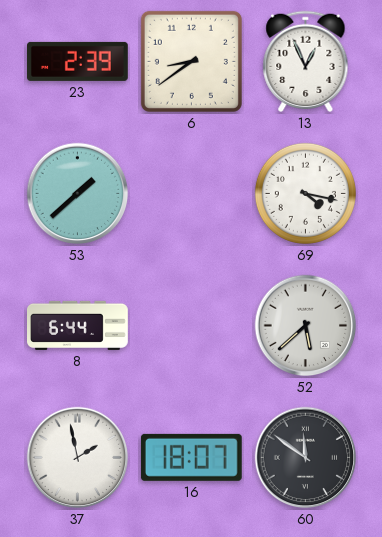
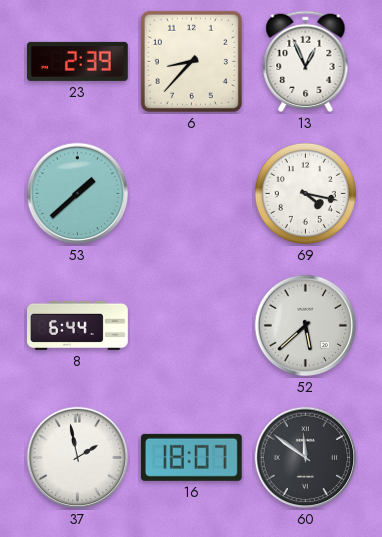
6: 8:39 -> 8:37 (191, 61)
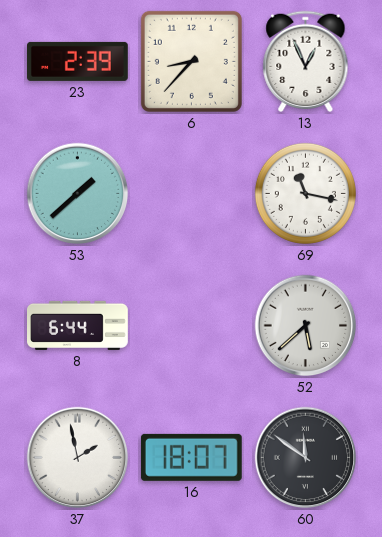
69: 4:17 -> 11:17 (305, 193)
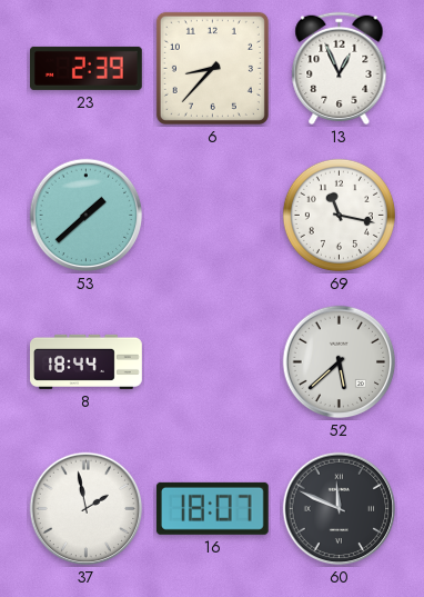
8: 6:44 -> 18:44 (87, 361)
60: 11:51 -> 11:49 (340, 509)
